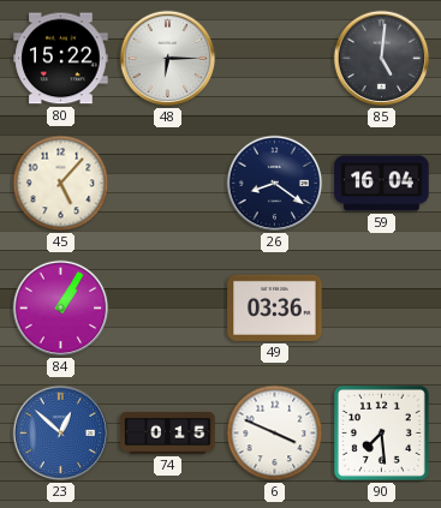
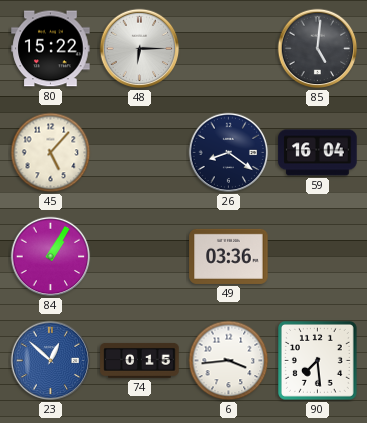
6: 3:49 -> 3:44 (229, 361)
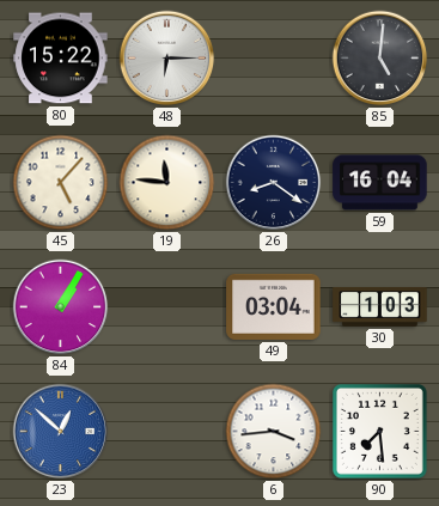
19: none -> 11:46 (167, 183)
49: 03:36 -> 03:04 (274, 306)
30: none -> 1:03 (380, 307)
74: 0:15 -> none (140, 360)
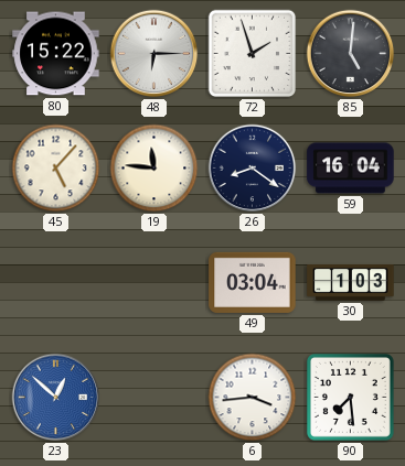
72: none -> 1:57 (253, 54)
84: 1:05 -> none (61, 307)
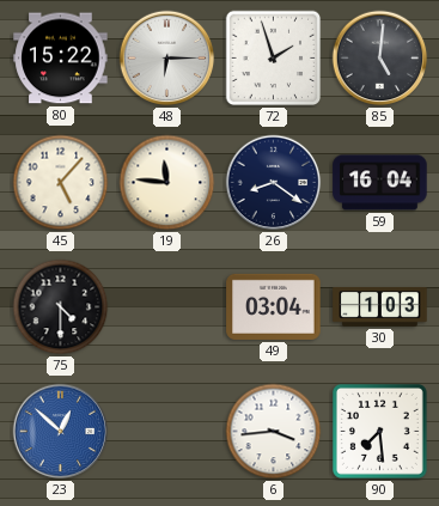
75: none -> 4:30 (61, 307)
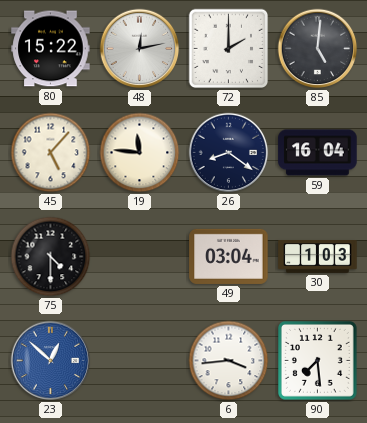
48: 6:15 -> 12:13 (140, 49)
72: 1:57 -> 2:00 (229, 49)
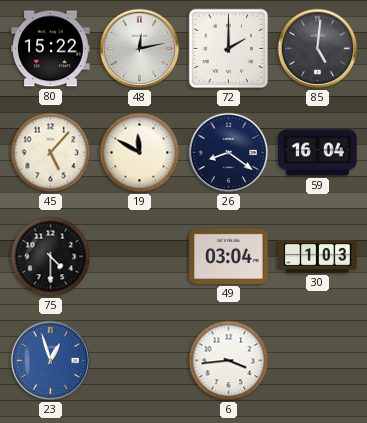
19: 11:46 -> 11:50 (140, 153)
23: 12:52 -> 12:57 (51, 361)
90: 7:29 -> none (317, 360)
